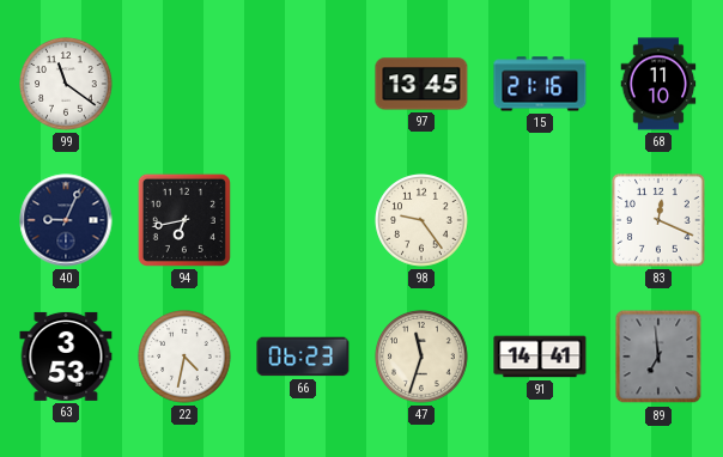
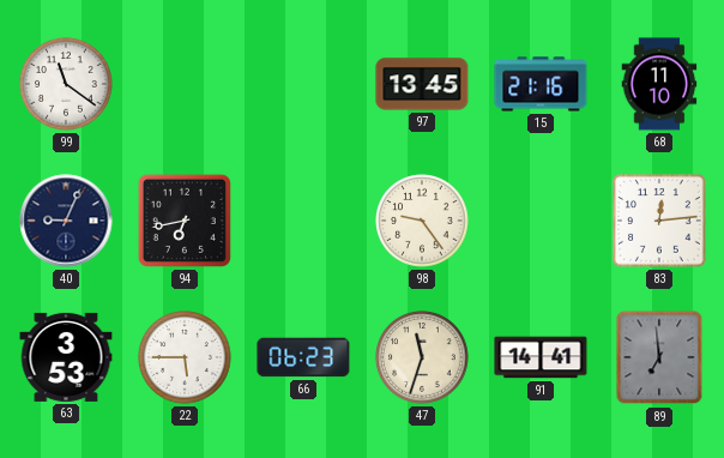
83: 12:19 -> 12:14 (660, 222)
22: 4:32 -> 5:45 (185, 357)
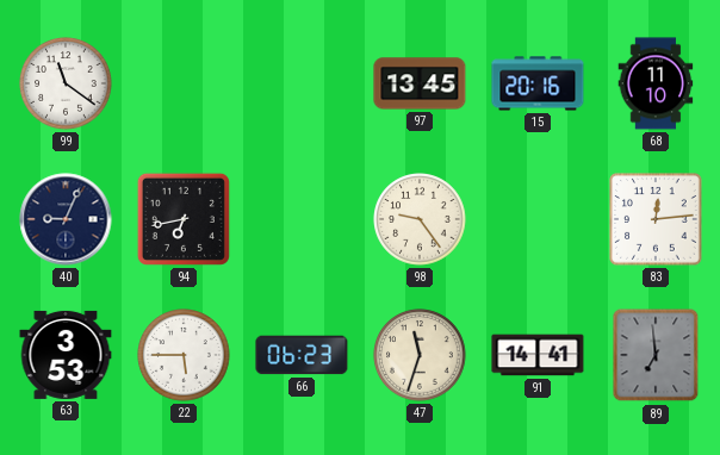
15: 21:16 -> 20:16 (538, 83)
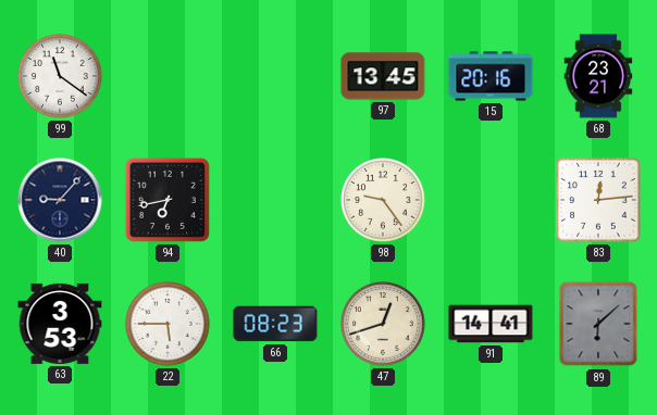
68: 11:10 -> 23:21 (598, 76)
40: 9:04 -> 9:07 (60, 200)
66: 06:23 -> 08:23 (275, 324)
47: 11:33 -> 12:42 (383, 324)
89: 6:59 -> 6:08 (598, 324)
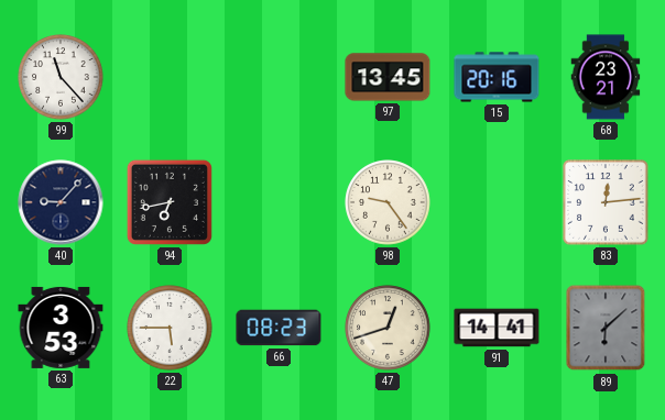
99: 11:21 -> 11:23 (61, 77)
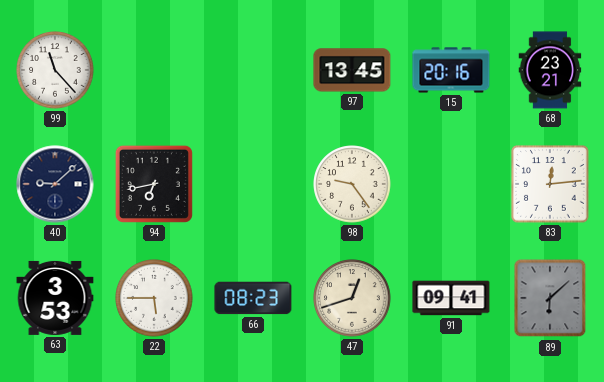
40: 9:07 -> 9:08 (55, 184)
91: 14:41 -> 09:41 (451, 298)
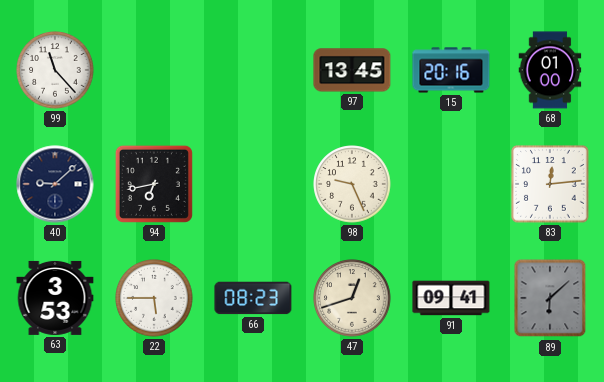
68: 23:21 -> 01:00 (550, 70)
98: 9:24 -> 9:26 (352, 184)
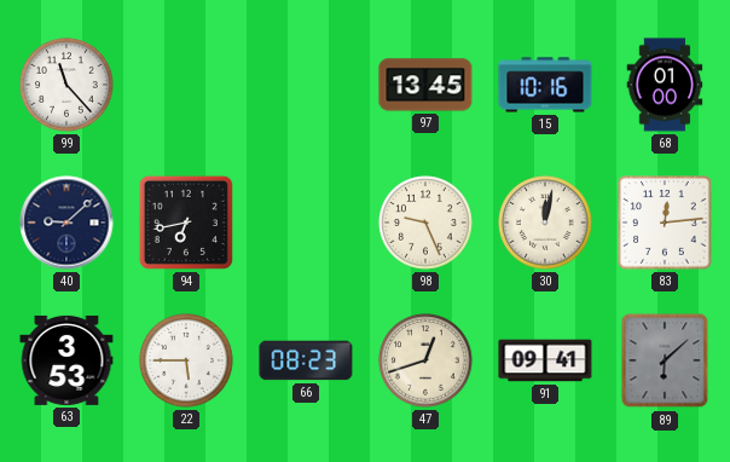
15: 20:16 -> 10:16 (545, 85)
30: none -> 12:02 (545, 223)
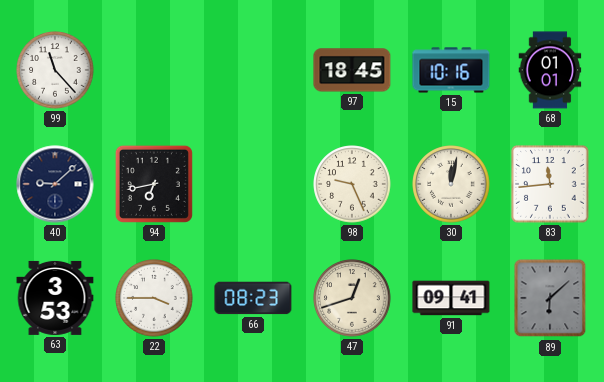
97: 13:45 -> 18:45 (352, 70)
68: 01:00 -> 01:01 (550, 70)
83: 12:14 -> 11:44 (551, 185)
22: 5:45 -> 3:45 (154, 298)
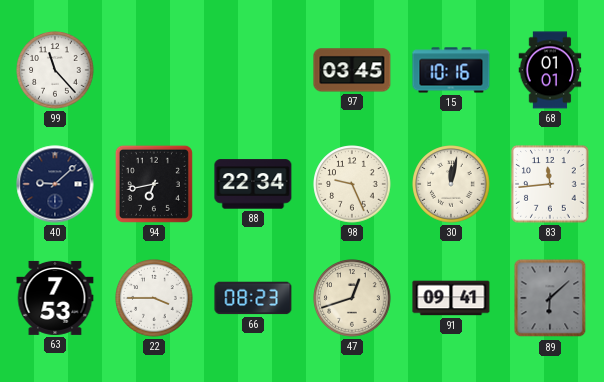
97: 18:45 -> 03:45 (352, 70)
88: none -> 22:34 (253, 184)
63: 3:53 -> 7:53 (55, 298)
